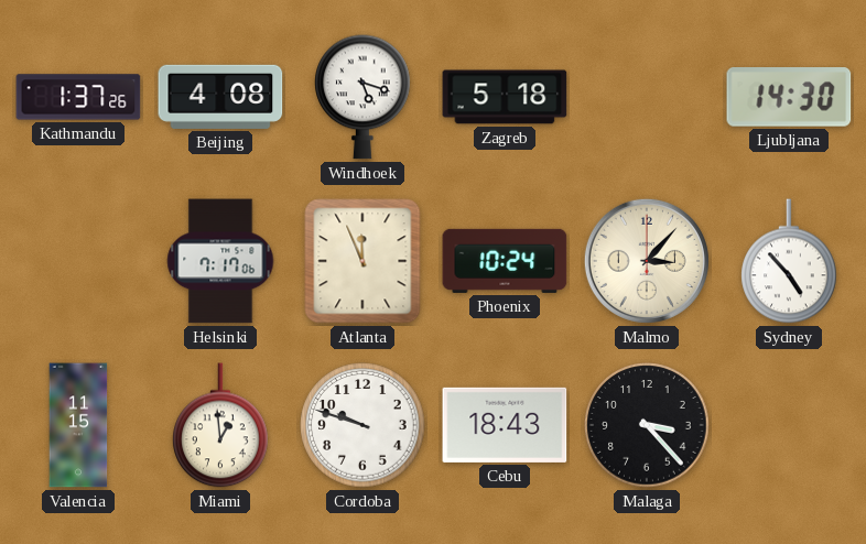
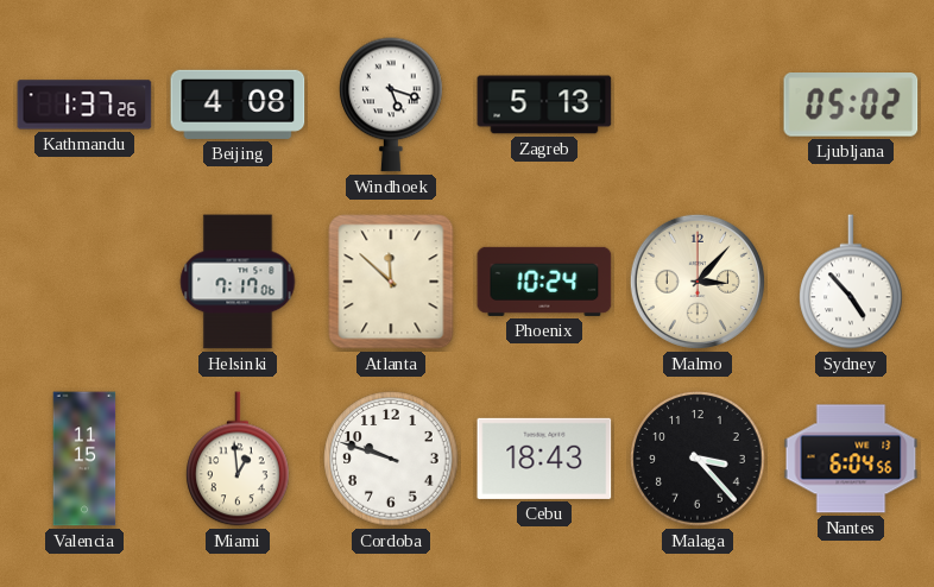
Zagreb: 5:18 -> 5:13 (544, 105)
Ljubljana: 14:30 -> 05:02 (851, 106)
Atlanta: 11:56 -> 11:52 (391, 282)
Nantes: none -> 6:04 (851, 459)
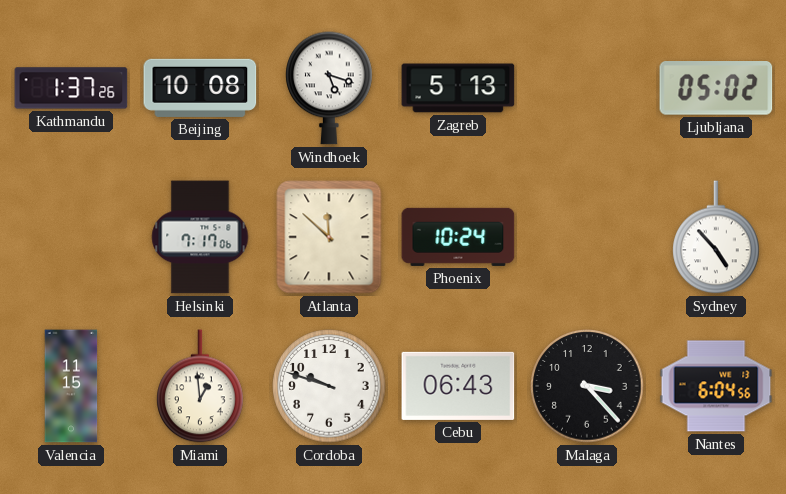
Beijing: 4:08 -> 10:08 (200, 88)
Malmo: 3:07 -> none (698, 282)
Cebu: 18:43 -> 06:43 (458, 386)
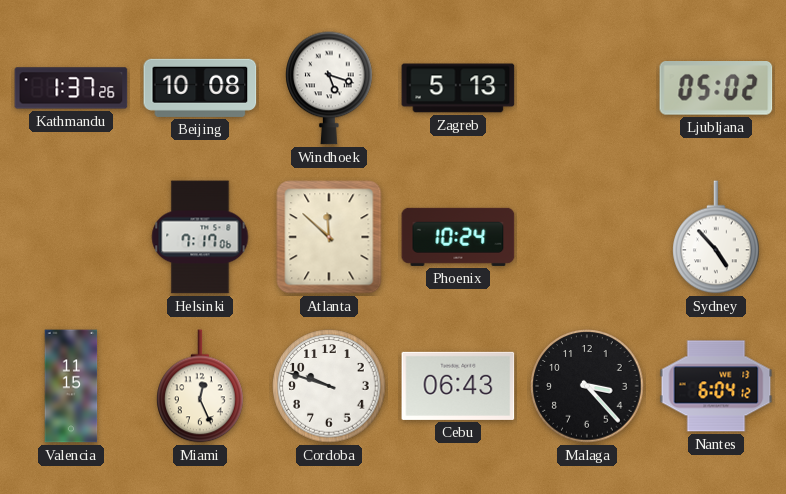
Miami: 12:59 -> 12:26 (200, 386)
Nantes: 6:04:56 -> 6:04:12 (716, 386)
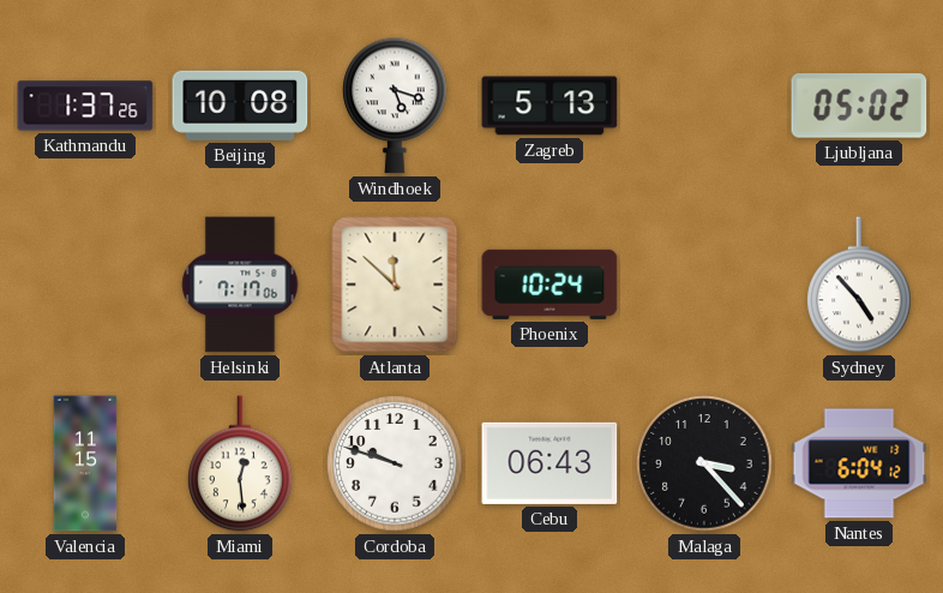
Miami: 12:26 -> 12:29 (240, 463)
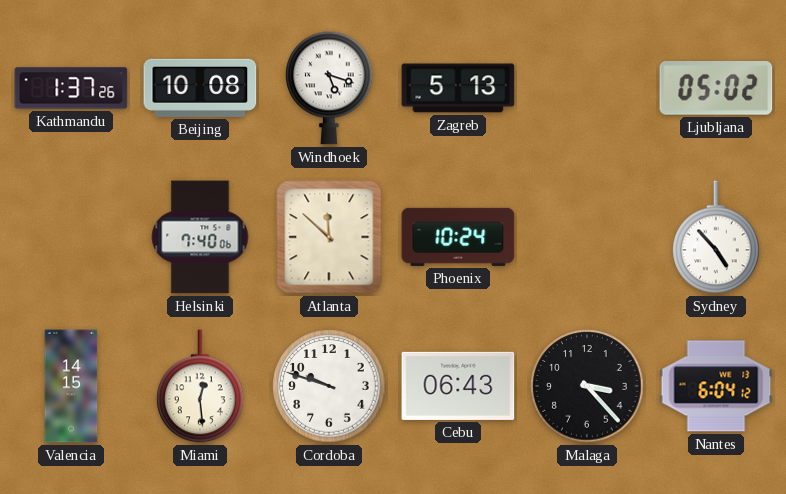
Helsinki: 7:17 -> 7:40 (200, 237)
Valencia: 11:15 -> 14:15 (71, 386)
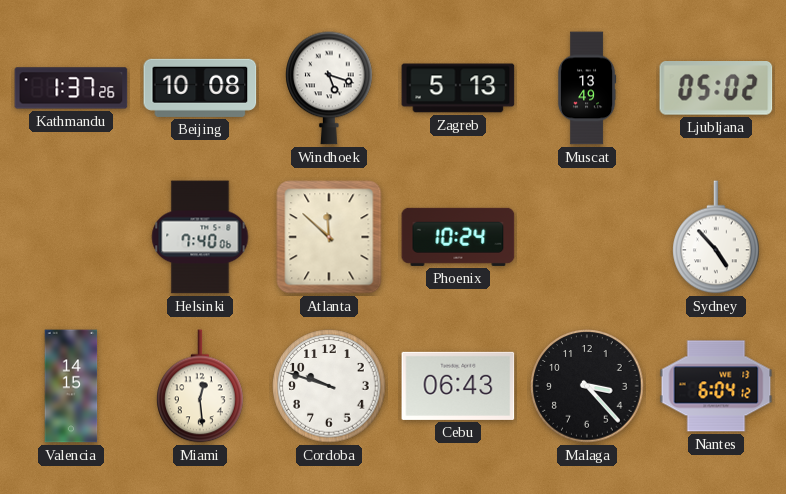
Muscat: none -> 13:49 (587, 88)
